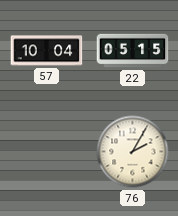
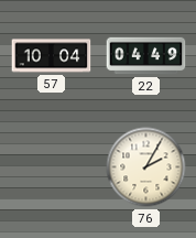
22: 05:15 -> 04:49 (146, 56)
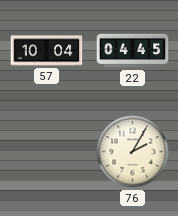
22: 04:49 -> 04:45 (133, 51)
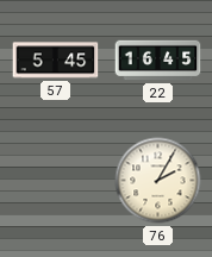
57: 10:04 -> 5:45 (56, 61)
22: 04:45 -> 16:45 (158, 61)
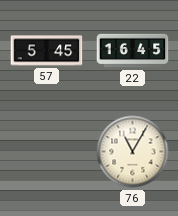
76: 2:05 -> 11:05 (133, 152)
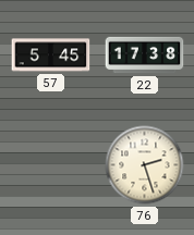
22: 16:45 -> 17:38 (145, 55)
76: 11:05 -> 2:27 (145, 165)
